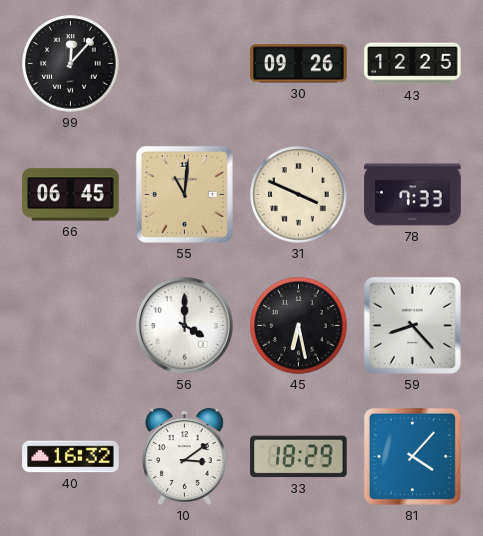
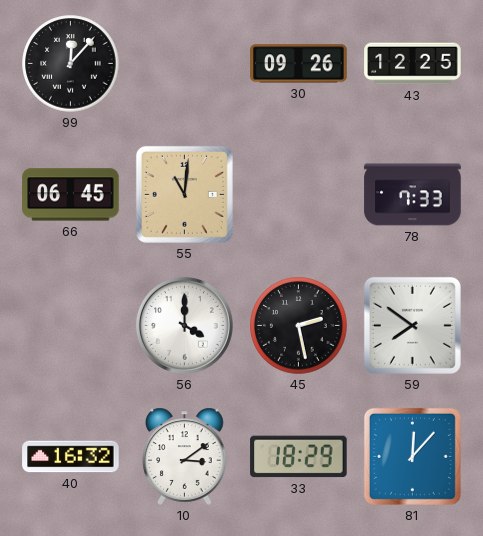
31: 3:49 -> none (299, 195)
45: 6:28 -> 2:28 (299, 326)
59: 8:23 -> 7:51 (412, 325)
81: 4:07 -> 12:07 (412, 456)
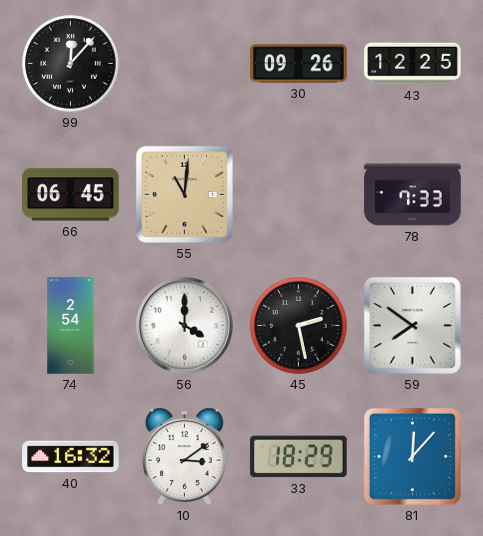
74: none -> 2:54 (71, 326)
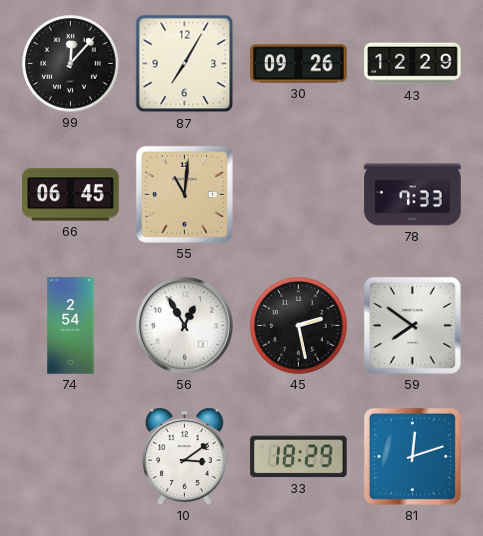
87: none -> 7:05 (185, 64)
43: 12:25 -> 12:29 (413, 64)
56: 4:00 -> 12:55 (184, 325)
40: 16:32 -> none (71, 457)
81: 12:07 -> 12:12 (412, 456)
